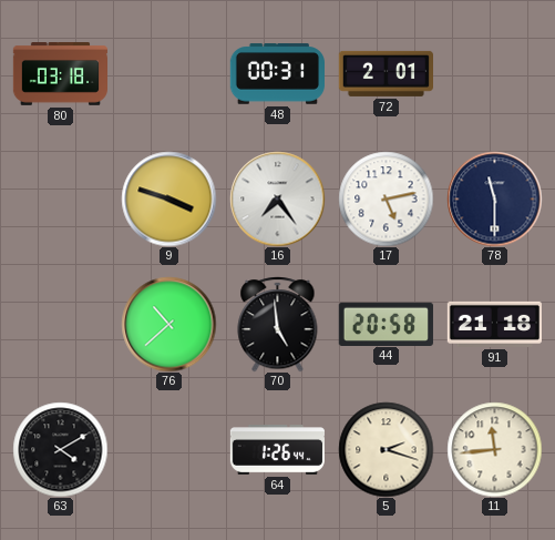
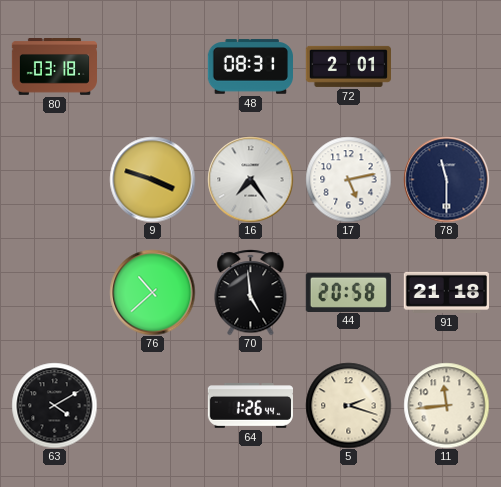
48: 00:31 -> 08:31 (250, 67)
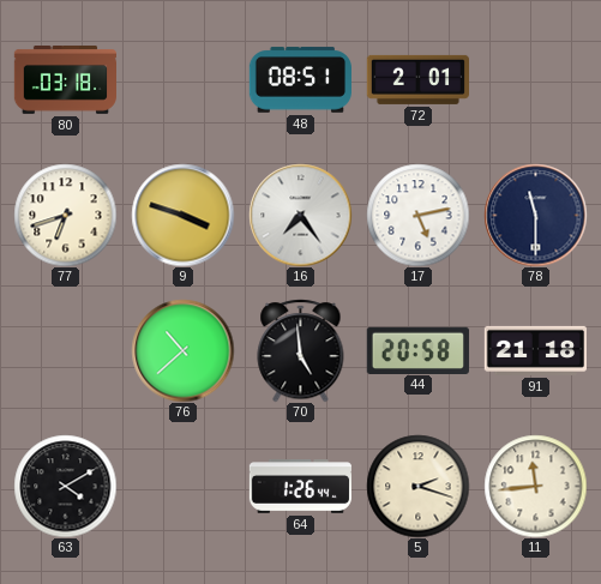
48: 08:31 -> 08:51 (300, 80)
77: none -> 6:42 (65, 215)
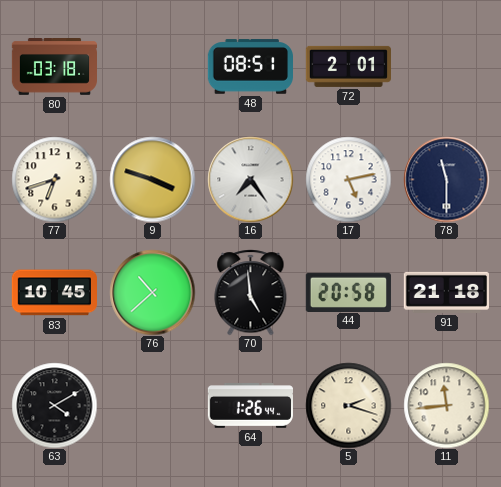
83: none -> 10:45 (54, 293)
